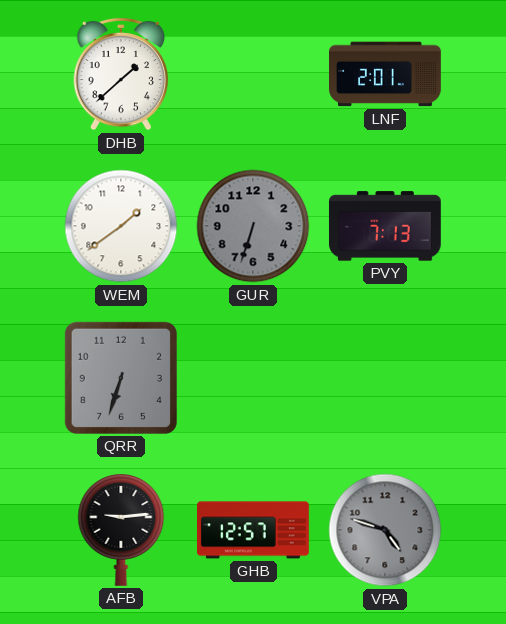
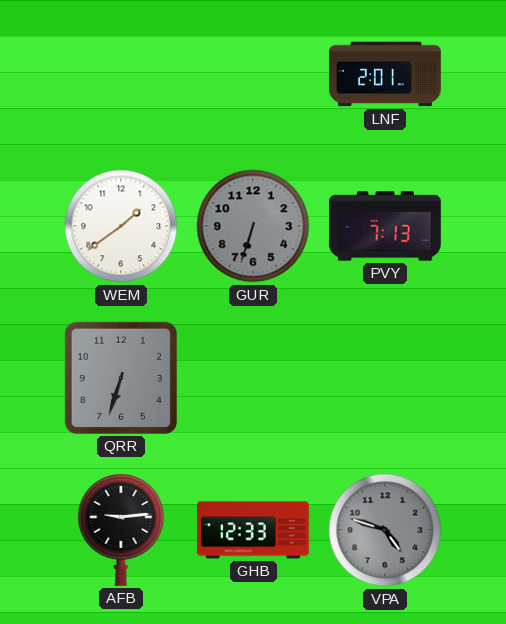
DHB: 1:38 -> none (120, 74)
GHB: 12:57 -> 12:33 (254, 530)
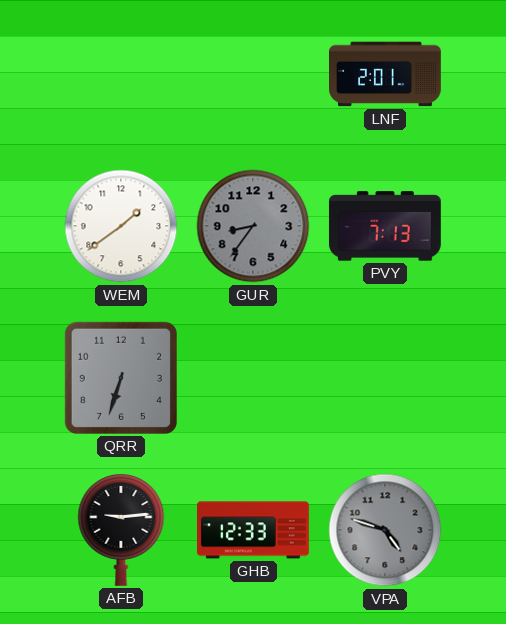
GUR: 6:33 -> 8:36 (253, 226)
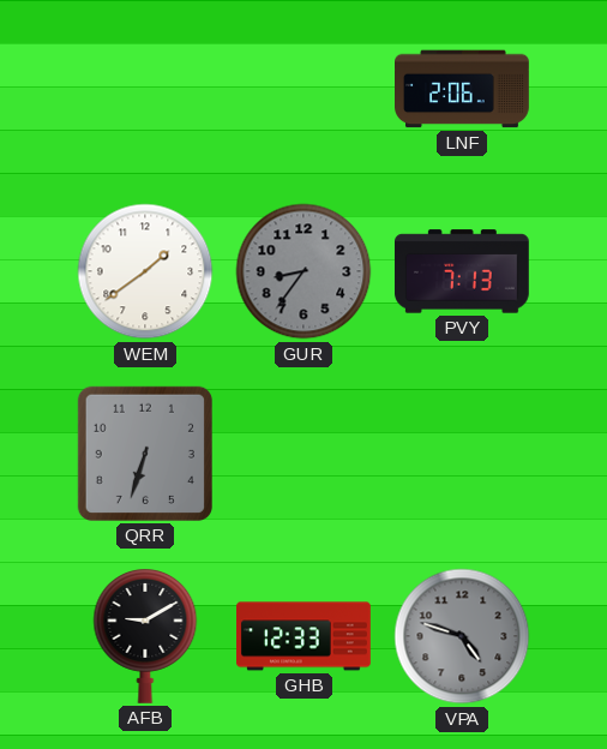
LNF: 2:01 -> 2:06 (463, 89)
AFB: 9:14 -> 9:10 (145, 636)
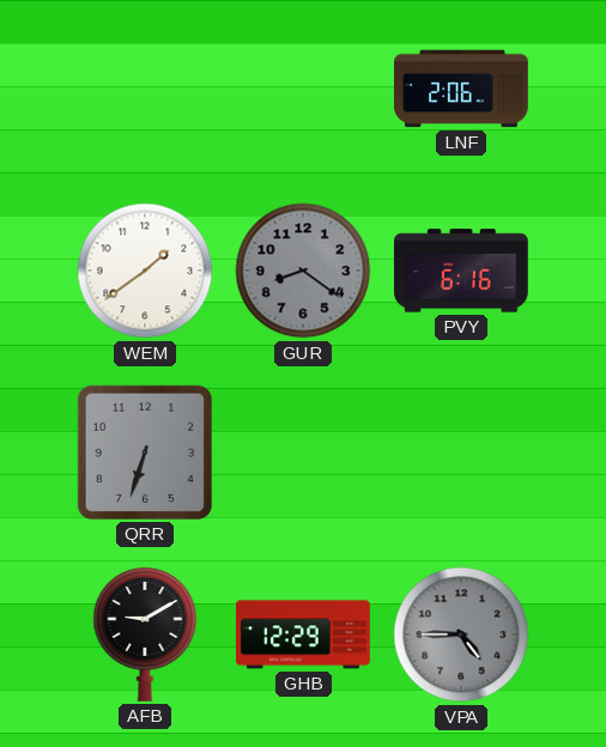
GUR: 8:36 -> 8:21 (303, 271)
PVY: 7:13 -> 6:16 (461, 271)
GHB: 12:33 -> 12:29 (304, 634)
VPA: 4:48 -> 4:45 (461, 634)
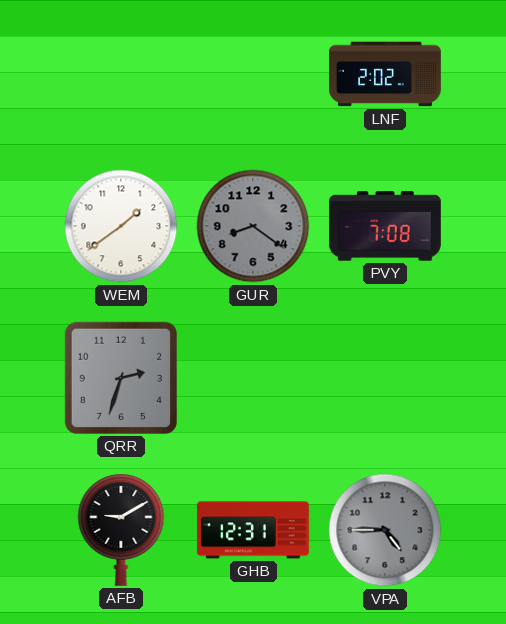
LNF: 2:06 -> 2:02 (386, 74)
PVY: 6:16 -> 7:08 (385, 226)
QRR: 6:33 -> 2:33 (121, 378)
GHB: 12:29 -> 12:31 (254, 530)
